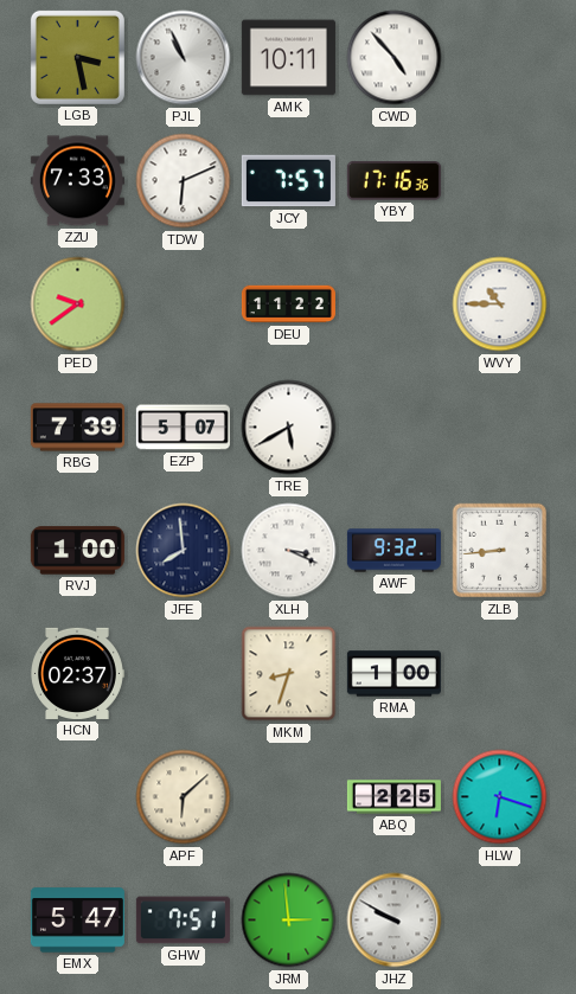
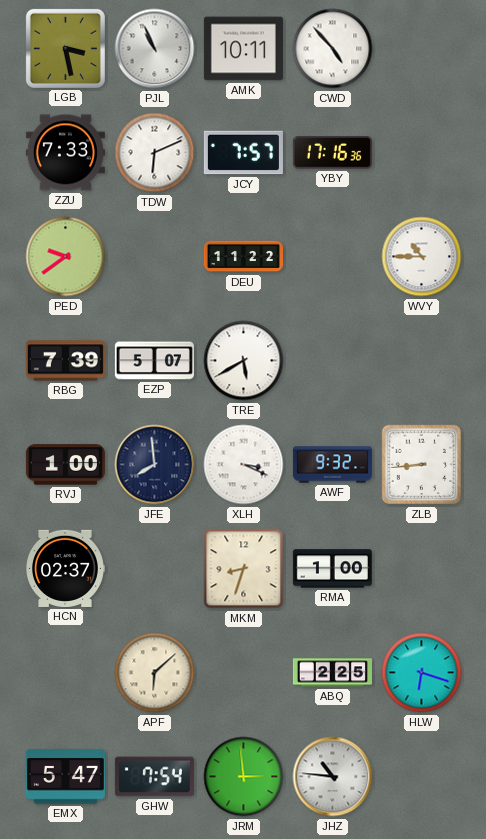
GHW: 7:51 -> 7:54 (154, 777)
JHZ: 9:50 -> 10:46 (333, 777)
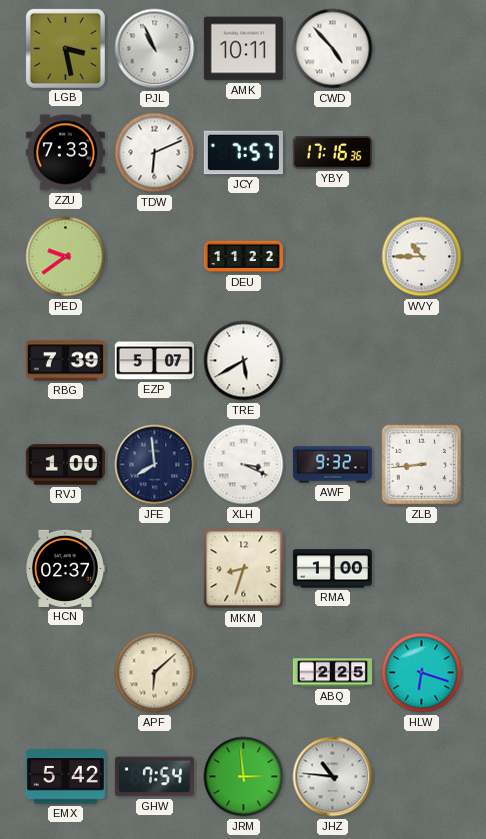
EMX: 5:47 -> 5:42 (65, 777)
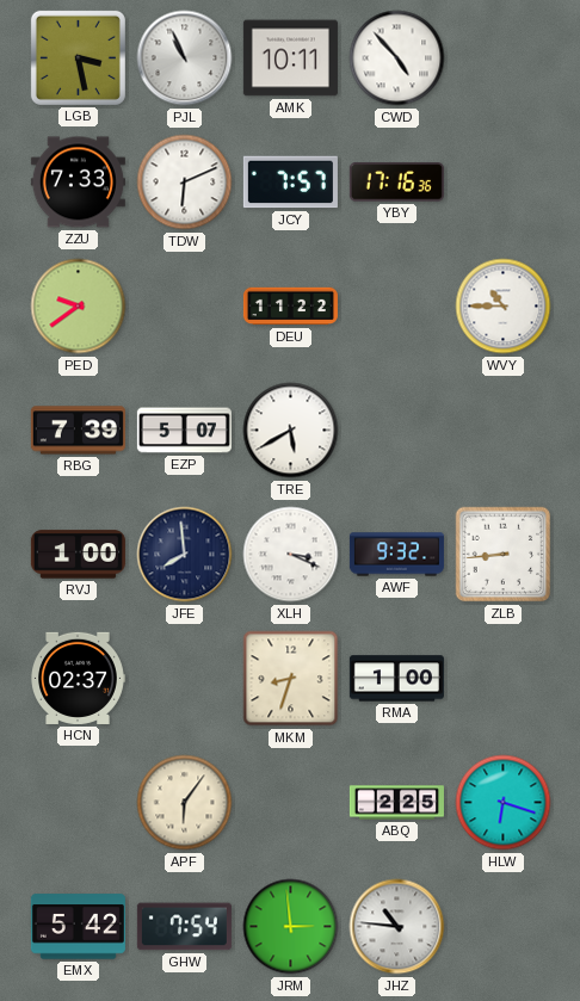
APF: 6:08 -> 6:06 (185, 803)
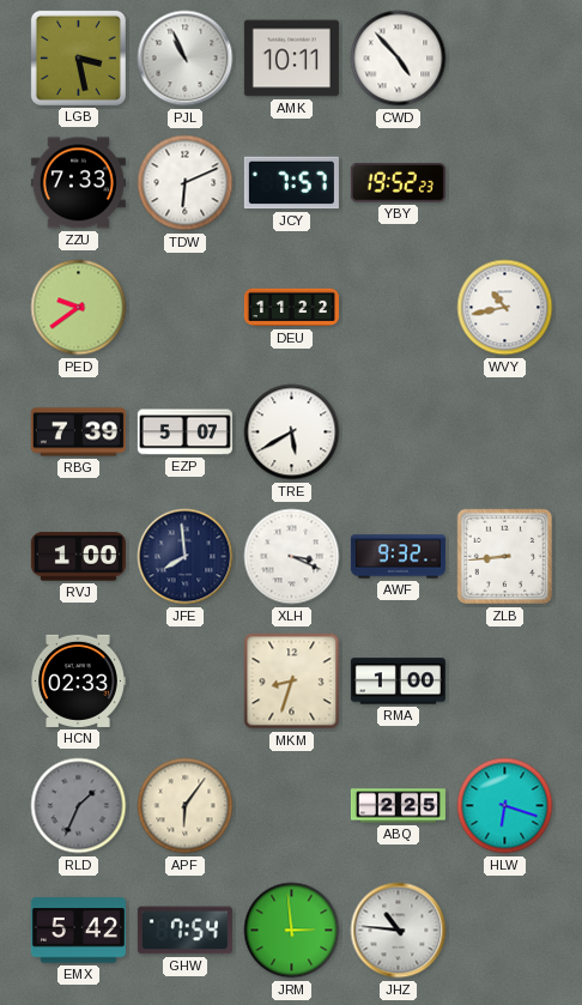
YBY: 17:16 -> 19:52 (398, 183)
WVY: 10:45 -> 10:43 (505, 308)
HCN: 02:37 -> 02:33 (79, 680)
RLD: none -> 1:34 (79, 806)
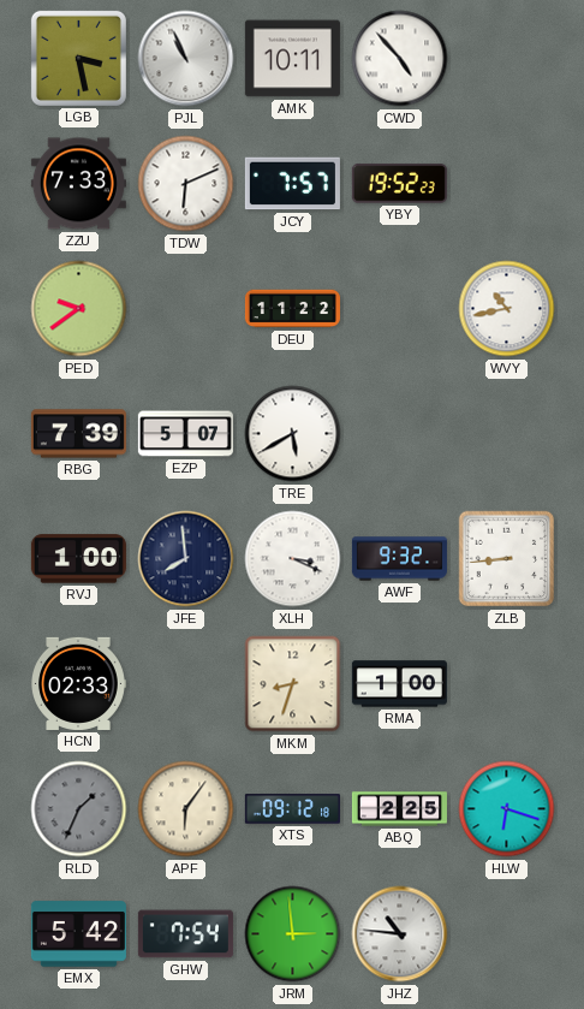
XTS: none -> 09:12 (292, 809)
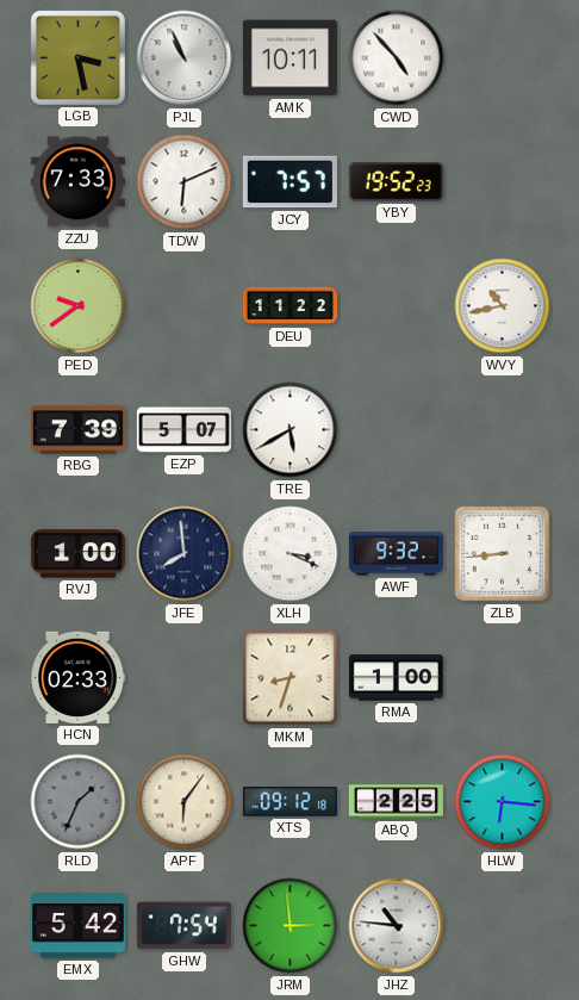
HLW: 6:18 -> 6:16 (503, 802)
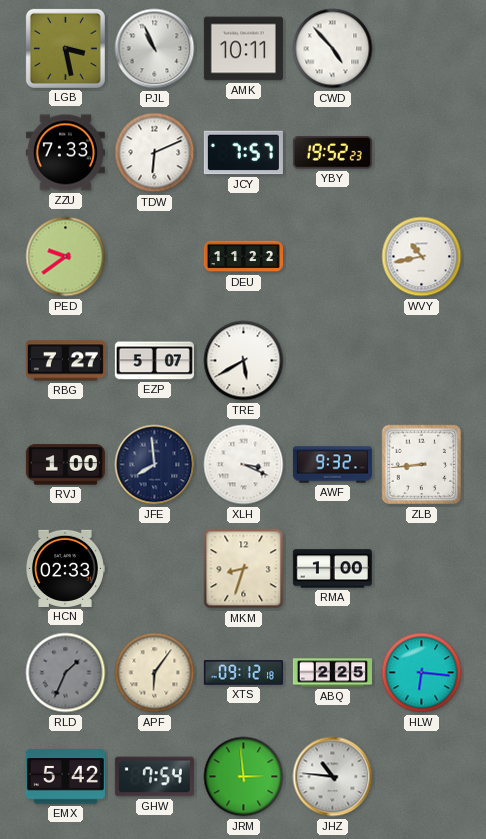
RBG: 7:39 -> 7:27 (65, 361)
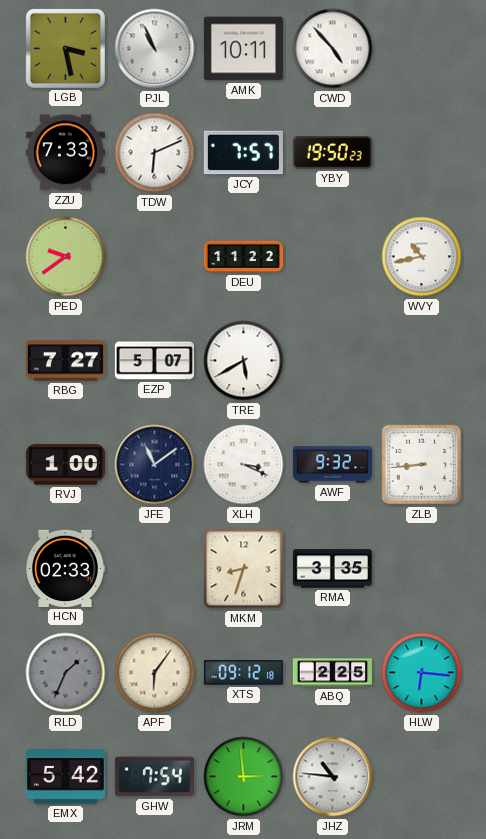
YBY: 19:52 -> 19:50 (332, 153)
JFE: 7:59 -> 11:09 (155, 465)
RMA: 1:00 -> 3:35 (332, 569)
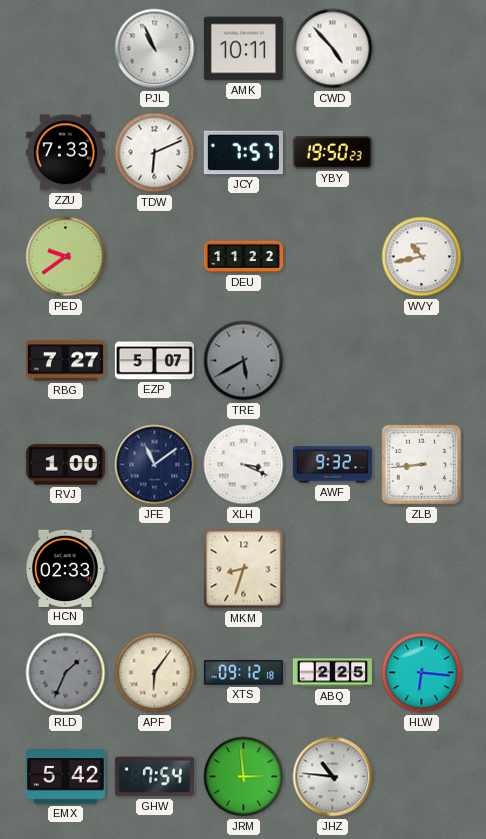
LGB: 3:28 -> none (65, 48)
TRE dial: white -> grey (244, 361)
RMA: 3:35 -> none (332, 569)
